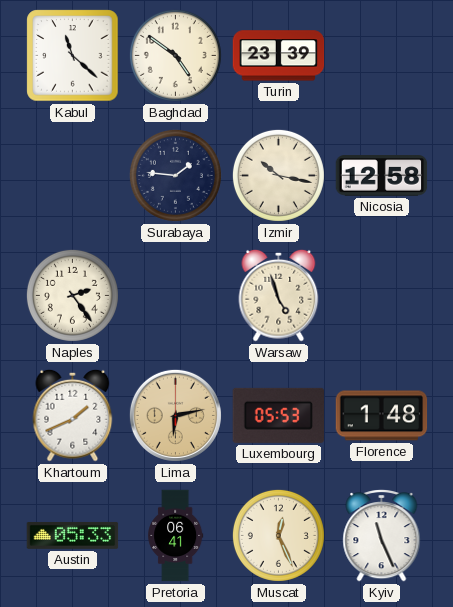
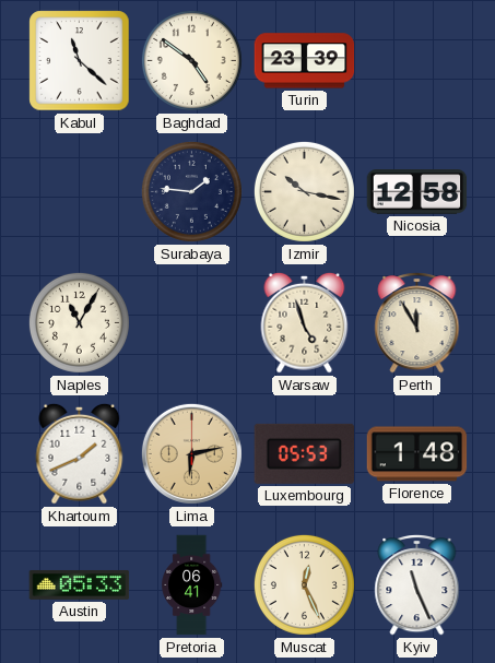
Naples: 2:24 -> 11:05 (79, 322)
Perth: none -> 11:55 (417, 323)
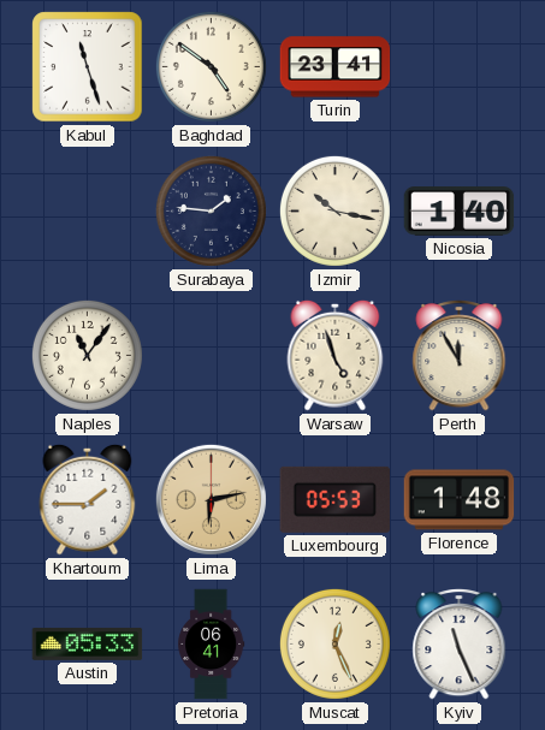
Kabul: 11:22 -> 11:27 (88, 67)
Turin: 23:39 -> 23:41 (336, 67)
Nicosia: 12:58 -> 1:40 (460, 212)
Naples: 11:05 -> 11:06 (87, 355)
Khartoum: 1:41 -> 1:45 (88, 499)
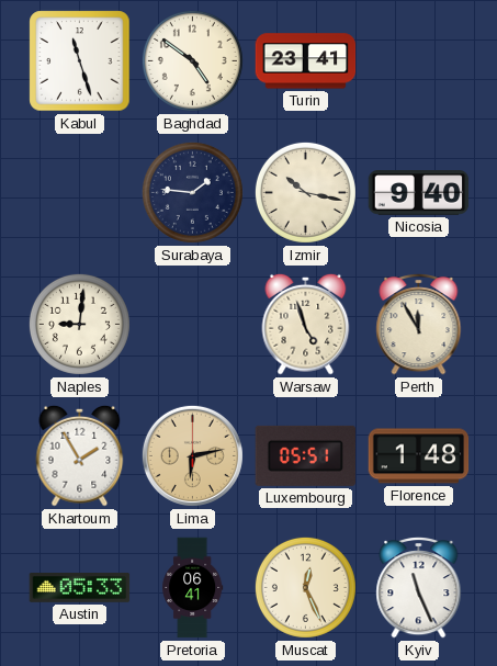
Nicosia: 1:40 -> 9:40 (419, 193)
Naples: 11:06 -> 9:01 (79, 324)
Khartoum: 1:45 -> 1:55 (80, 455)
Luxembourg: 05:53 -> 05:51 (305, 455)
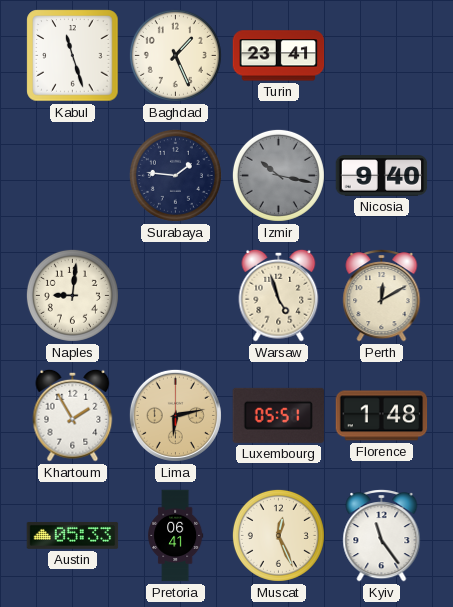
Baghdad: 4:51 -> 1:26 (175, 55)
Izmir dial: cream -> grey (278, 175)
Perth: 11:55 -> 12:10 (382, 296)
Kyiv: 11:26 -> 11:24 (382, 536)
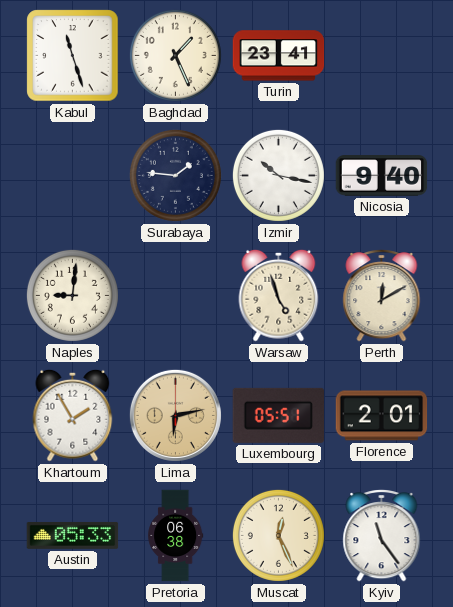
Izmir dial: grey -> white (278, 175)
Florence: 1:48 -> 2:01 (382, 416)
Pretoria: 06:41 -> 06:38 (176, 536)
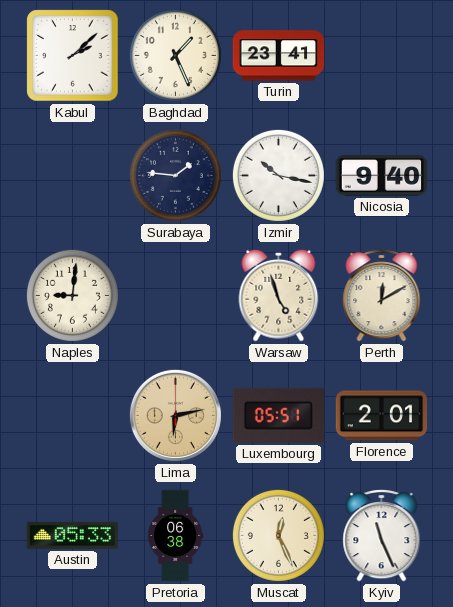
Kabul: 11:27 -> 2:08 (73, 56)
Khartoum: 1:55 -> none (73, 415)
Kyiv: 11:24 -> 11:26 (382, 536)
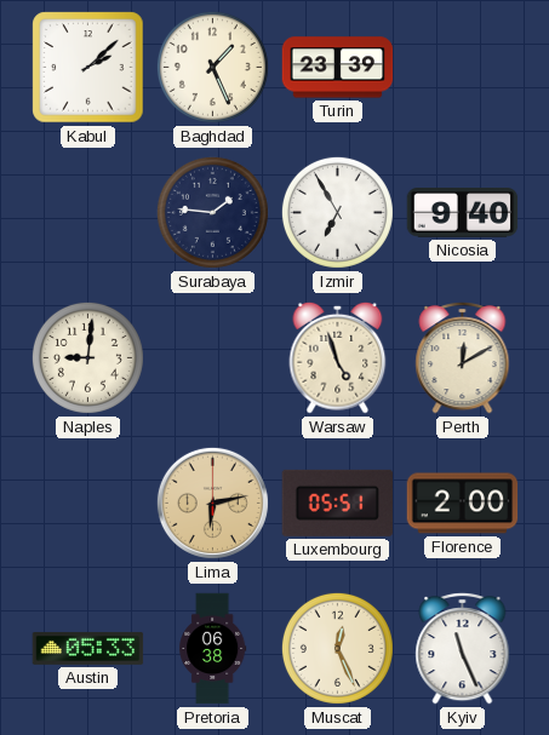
Turin: 23:41 -> 23:39 (338, 68)
Izmir: 10:17 -> 6:55 (337, 212)
Florence: 2:01 -> 2:00 (463, 504)
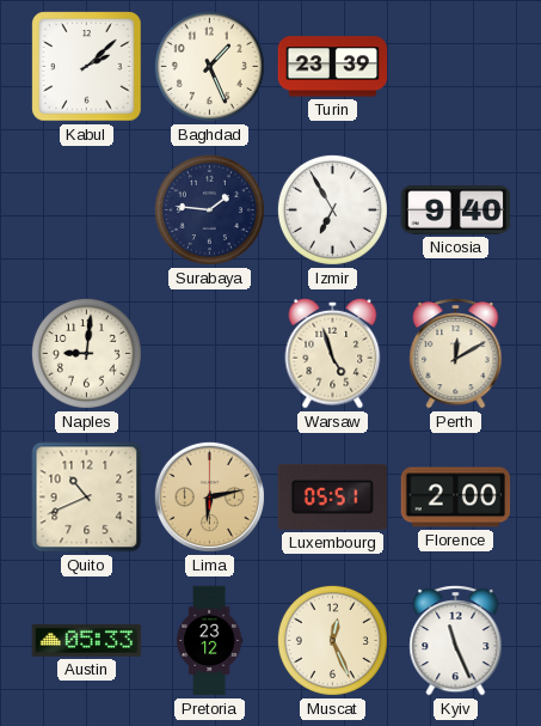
Quito: none -> 10:41 (87, 498)
Pretoria: 06:38 -> 23:12 (210, 641)
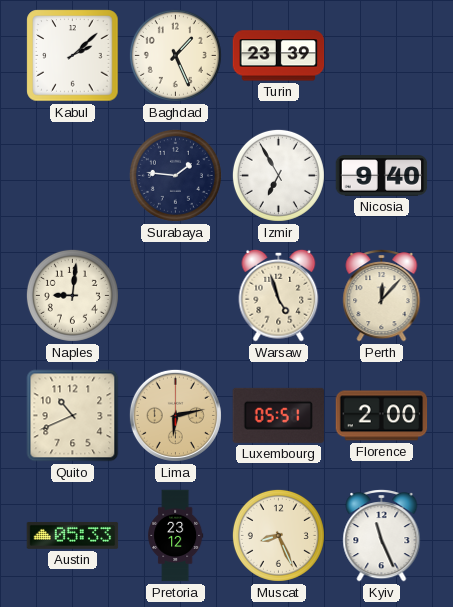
Perth: 12:10 -> 12:07 (382, 296)
Muscat: 12:26 -> 8:26 (278, 535)
